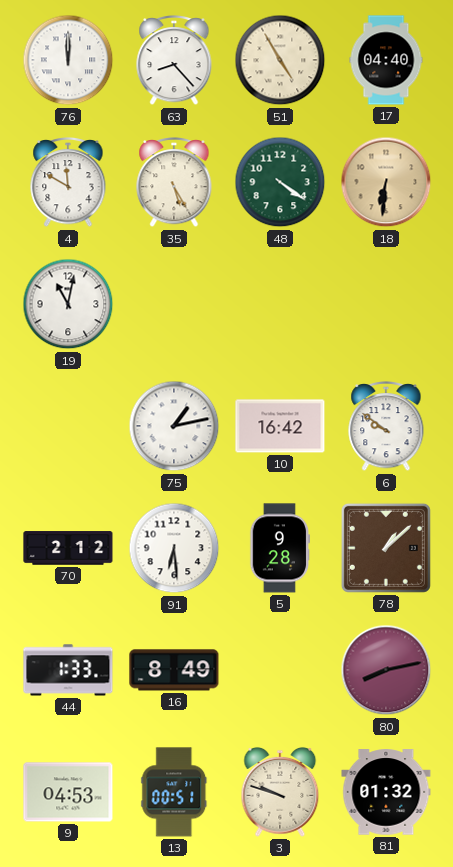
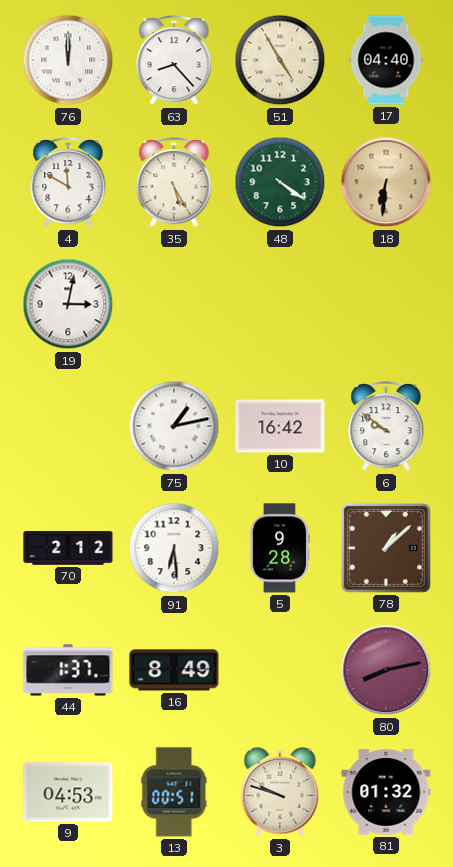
19: 11:02 -> 3:02 (68, 304)
44: 1:33 -> 1:37 (68, 670)
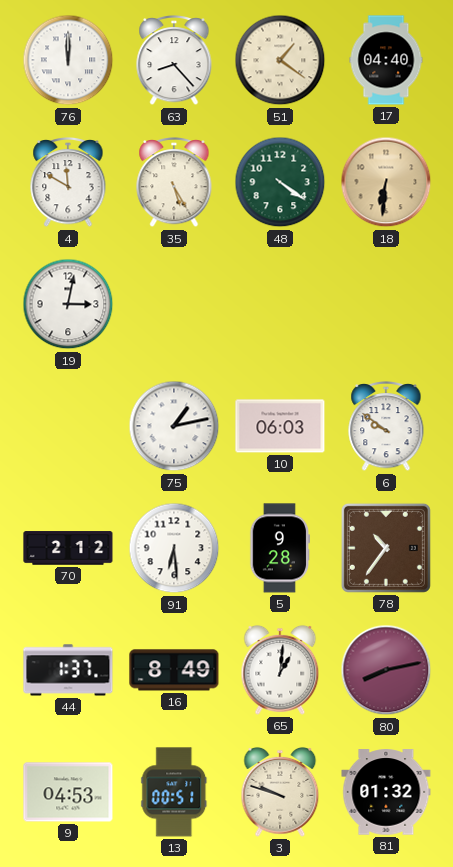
51: 4:55 -> 1:21 (280, 60)
10: 16:42 -> 06:03 (280, 426)
78: 1:08 -> 10:36 (386, 548)
65: none -> 1:01 (280, 670)
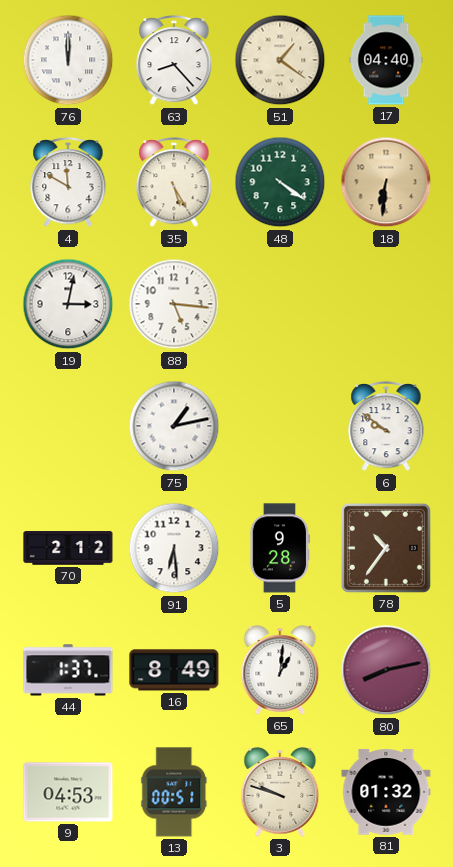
88: none -> 5:16 (174, 304)
10: 06:03 -> none (280, 426)
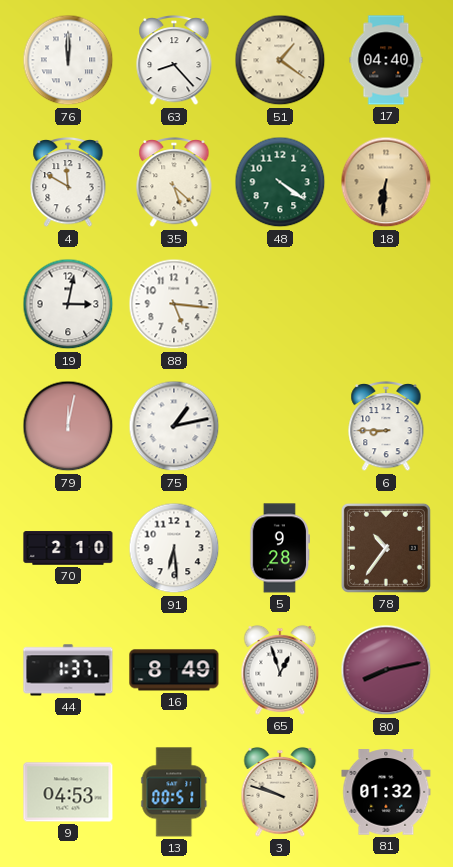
35: 5:25 -> 5:22 (174, 183)
79: none -> 12:02 (68, 426)
6: 9:51 -> 8:45 (386, 427)
70: 2:12 -> 2:10 (68, 548)
65: 1:01 -> 12:57 (280, 670)
